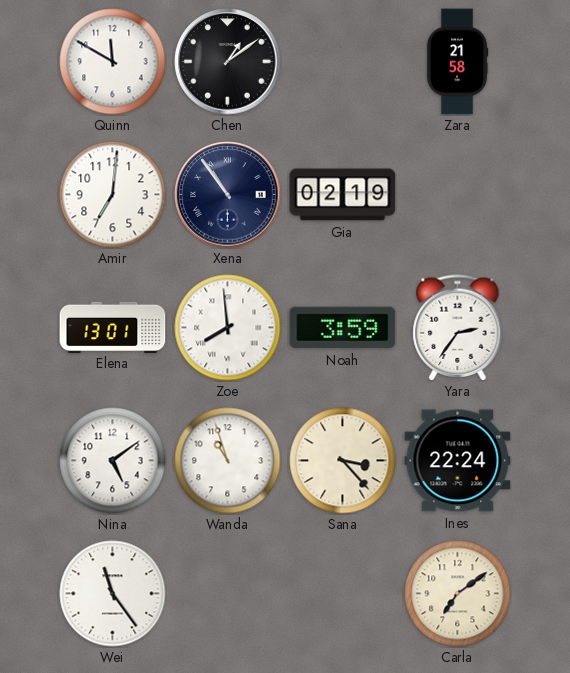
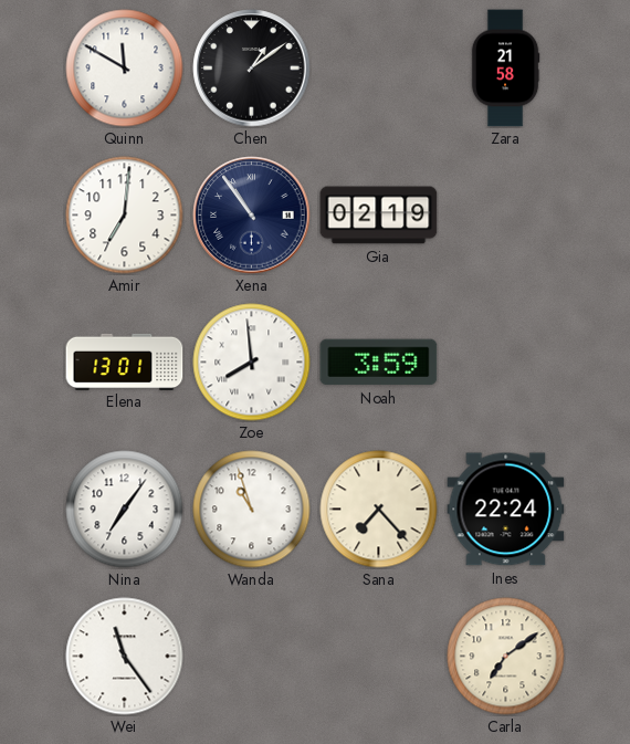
Yara: 2:36 -> none (458, 328)
Nina: 5:09 -> 7:06 (125, 510)
Sana: 3:23 -> 7:23 (379, 510)
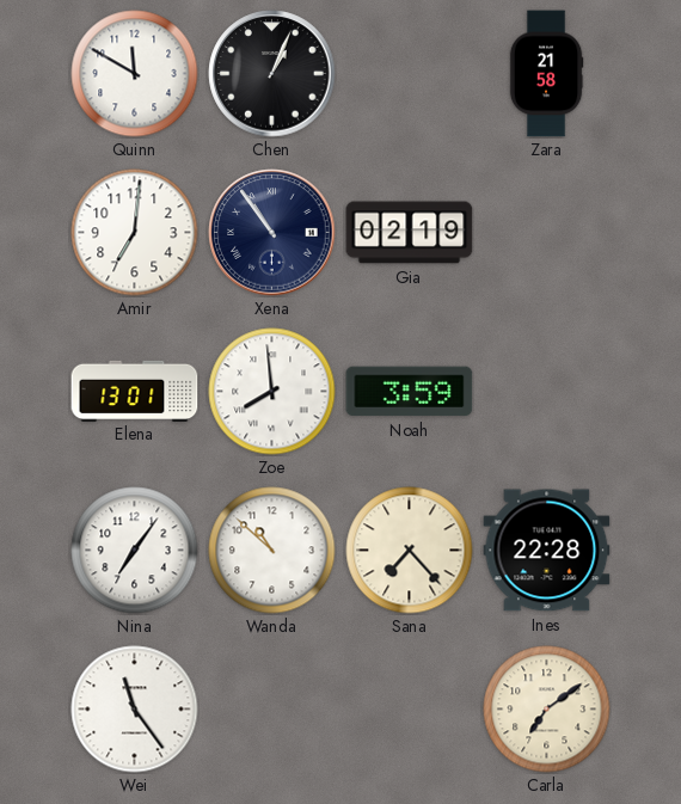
Chen: 1:09 -> 1:04 (272, 74)
Wanda: 10:57 -> 10:52 (272, 551)
Ines: 22:24 -> 22:28 (547, 551)
